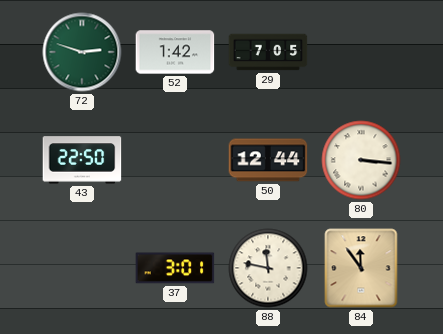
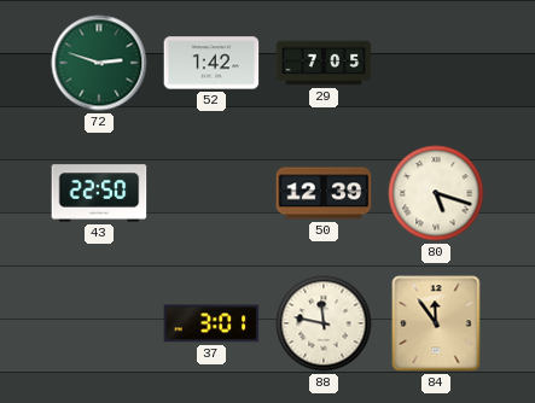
50: 12:44 -> 12:39 (324, 193)
80: 3:16 -> 5:18 (436, 193)
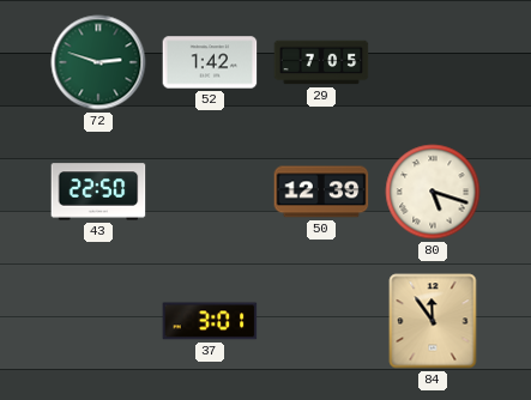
88: 11:47 -> none (324, 323)
